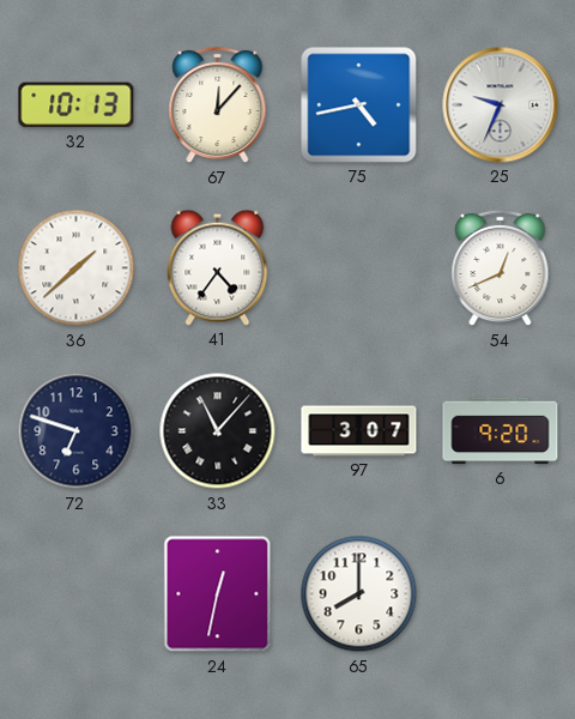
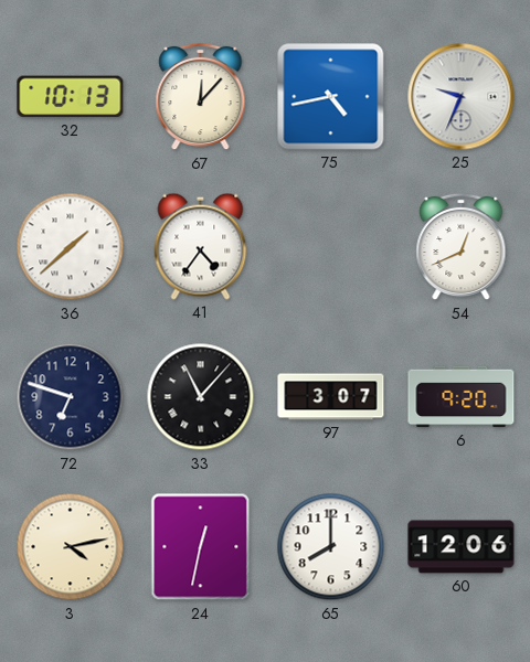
3: none -> 4:13 (71, 547)
60: none -> 12:06 (462, 547)
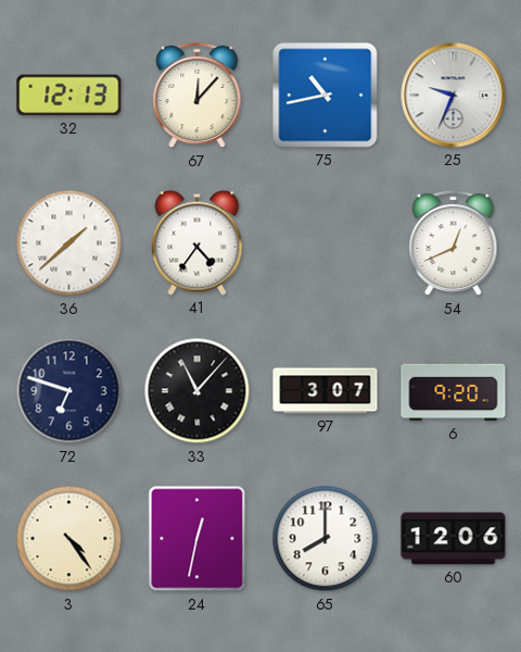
32: 10:13 -> 12:13 (69, 96)
75: 4:43 -> 10:43 (326, 96)
3: 4:13 -> 4:24 (69, 539)
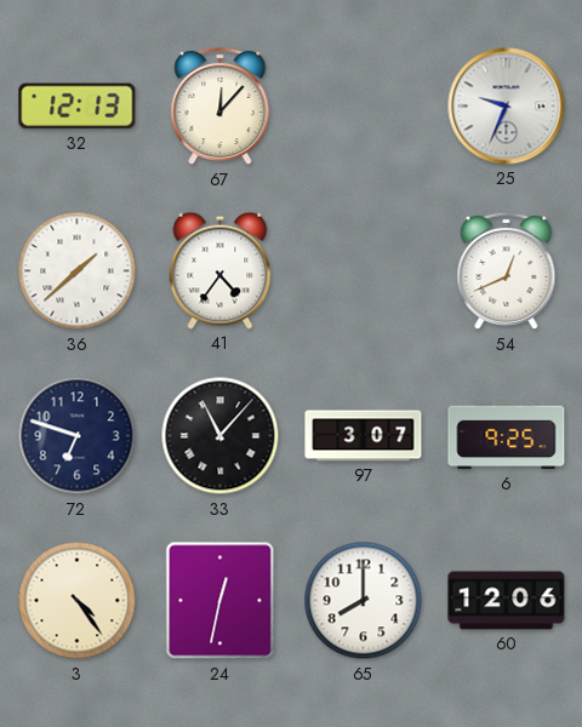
75: 10:43 -> none (326, 96)
6: 9:20 -> 9:25 (507, 436)
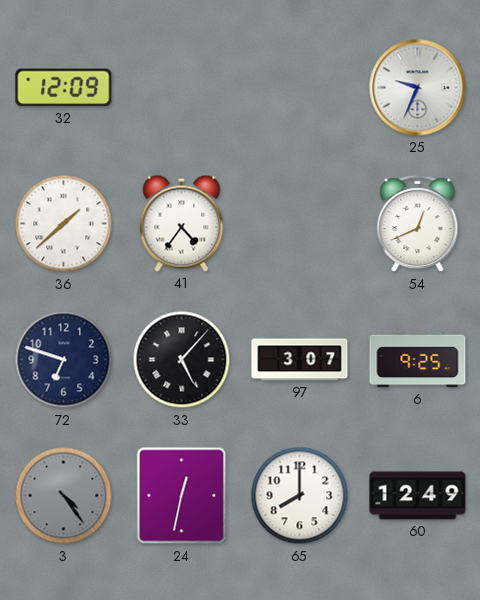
32: 12:13 -> 12:09 (64, 88)
67: 12:07 -> none (221, 107)
33: 11:07 -> 5:07 (182, 360)
3 dial: cream -> grey (64, 496)
60: 12:06 -> 12:49 (418, 496)
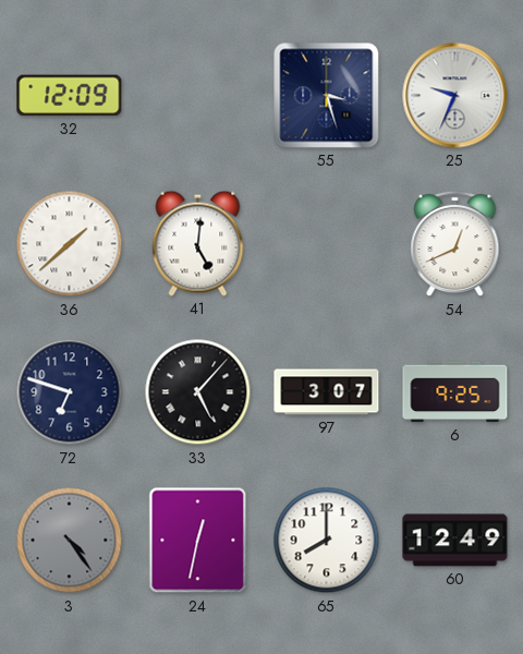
55: none -> 3:27 (327, 96)
41: 4:36 -> 5:01 (198, 243)
